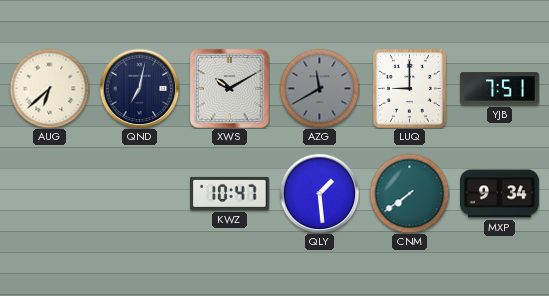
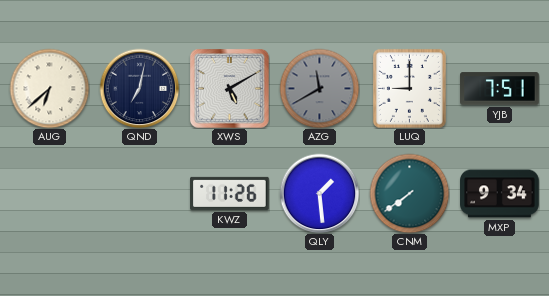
XWS: 10:10 -> 5:10 (230, 89)
KWZ: 10:47 -> 11:26 (230, 193)
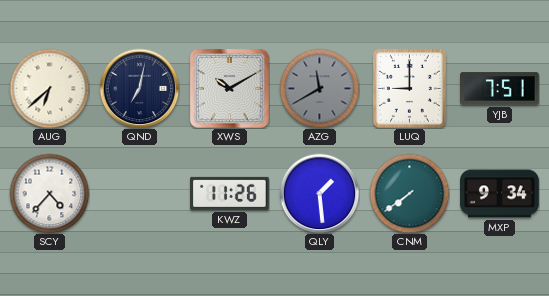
XWS: 5:10 -> 10:10 (230, 89)
SCY: none -> 4:37 (49, 193)
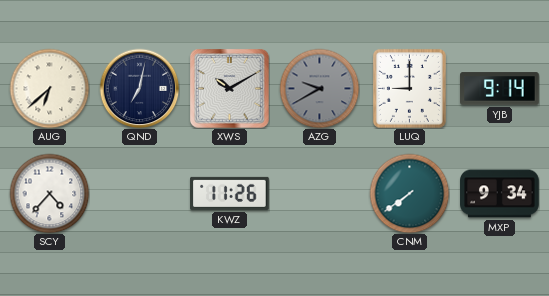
AZG: 11:40 -> 9:40 (319, 88)
YJB: 7:51 -> 9:14 (500, 89)
QLY: 1:29 -> none (319, 193)
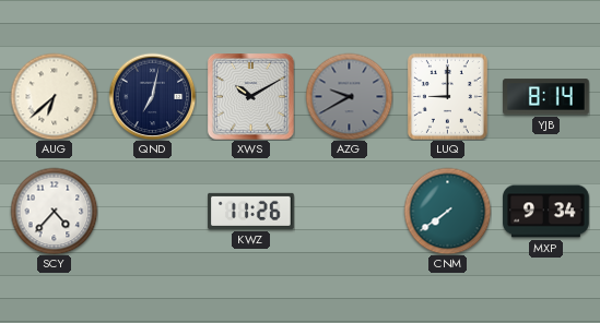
YJB: 9:14 -> 8:14 (546, 97)
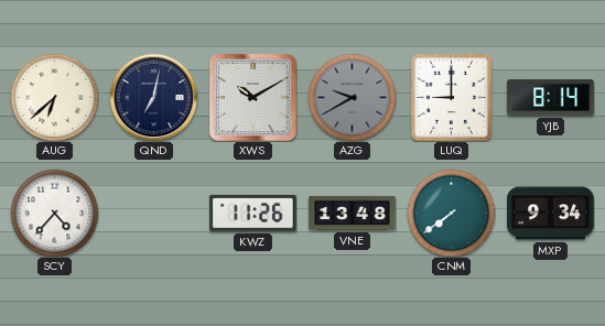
VNE: none -> 13:48 (353, 213)
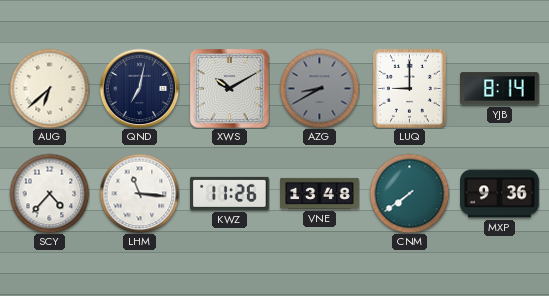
AZG: 9:40 -> 8:40 (319, 88)
LHM: none -> 11:16 (139, 193)
MXP: 9:34 -> 9:36 (500, 194)
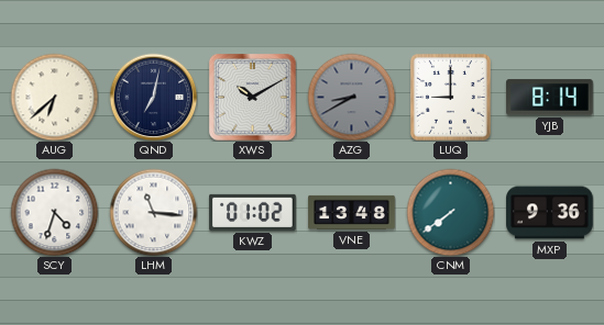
SCY: 4:37 -> 4:33 (54, 212)
KWZ: 11:26 -> 01:02 (253, 212)
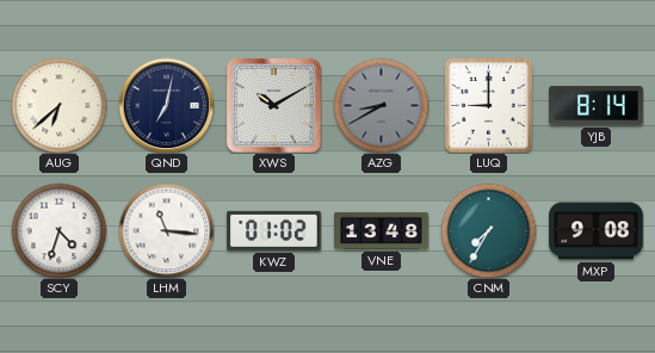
CNM: 7:39 -> 7:35 (488, 230)
MXP: 9:36 -> 9:08 (597, 231)
